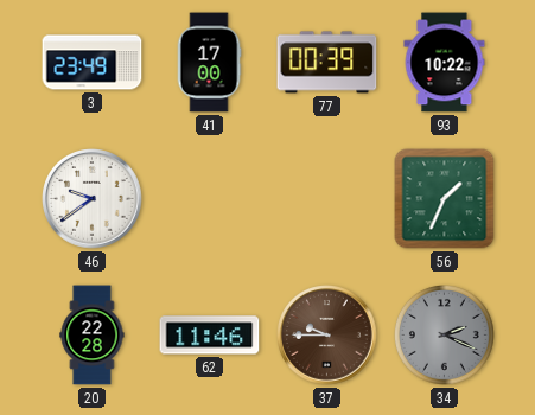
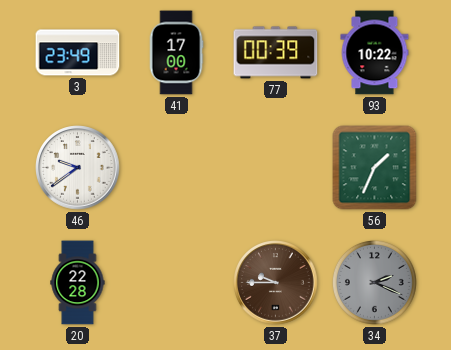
62: 11:46 -> none (210, 336)
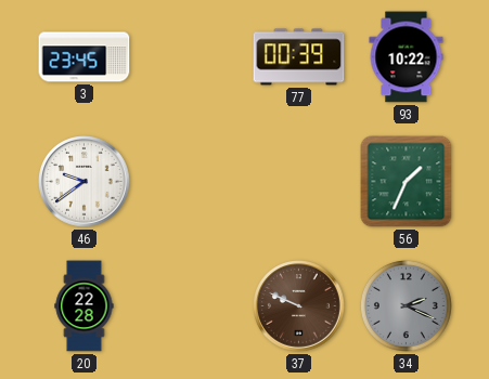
3: 23:49 -> 23:45 (85, 57)
41: 17:00 -> none (176, 53)
37: 9:45 -> 9:49 (299, 306)
